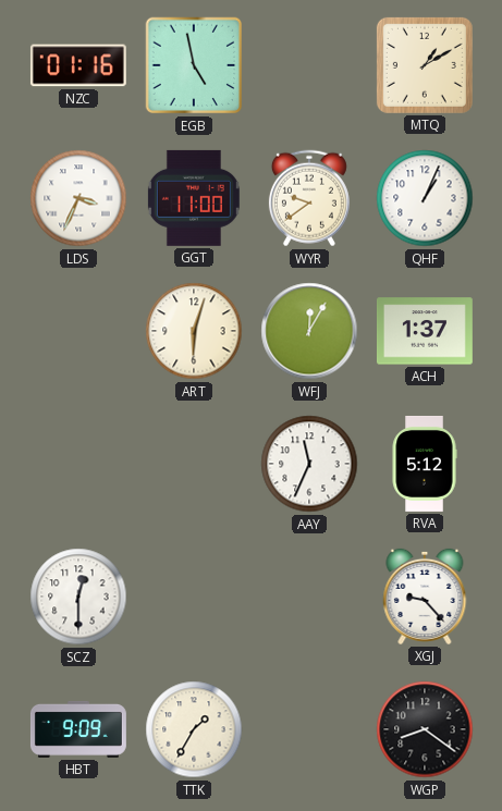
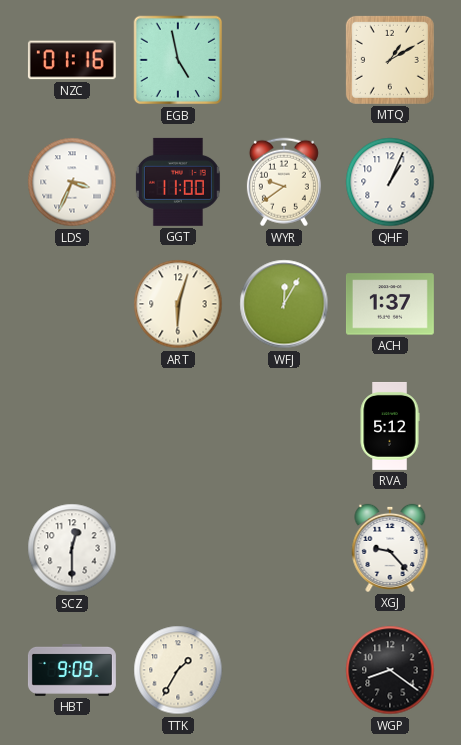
AAY: 11:34 -> none (309, 464)
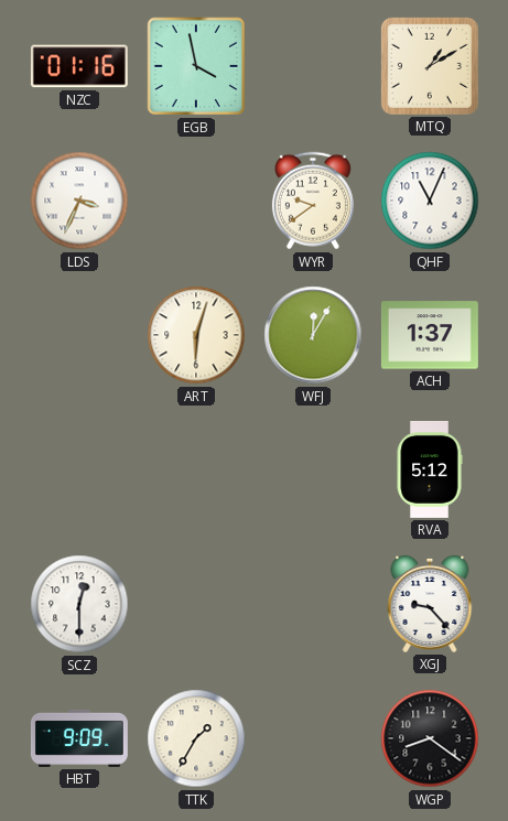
EGB: 4:58 -> 3:58 (196, 66)
GGT: 11:00 -> none (178, 182)
QHF: 1:04 -> 11:04 (430, 201)
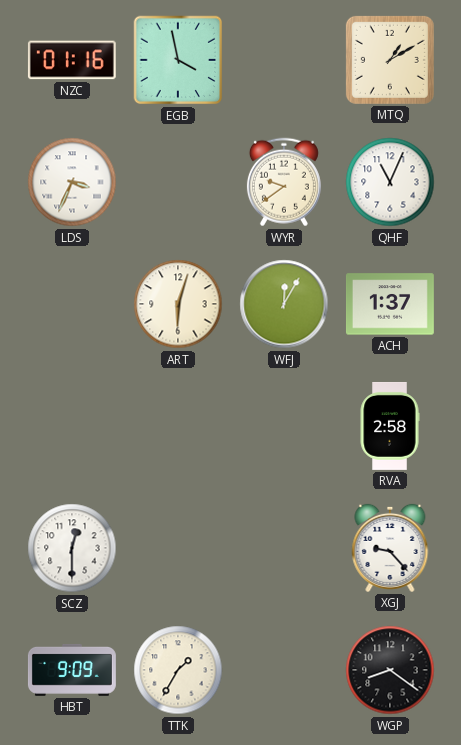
RVA: 5:12 -> 2:58 (390, 426)
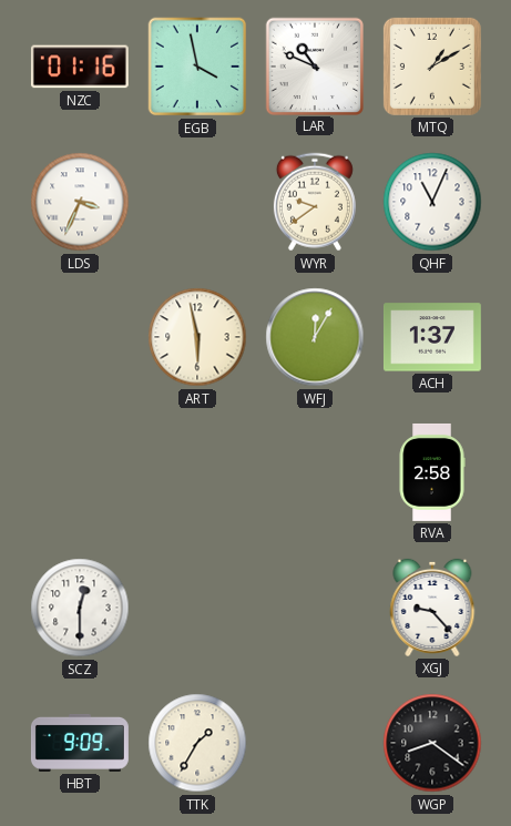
LAR: none -> 10:49 (314, 65)
ART: 6:03 -> 5:58 (197, 337)
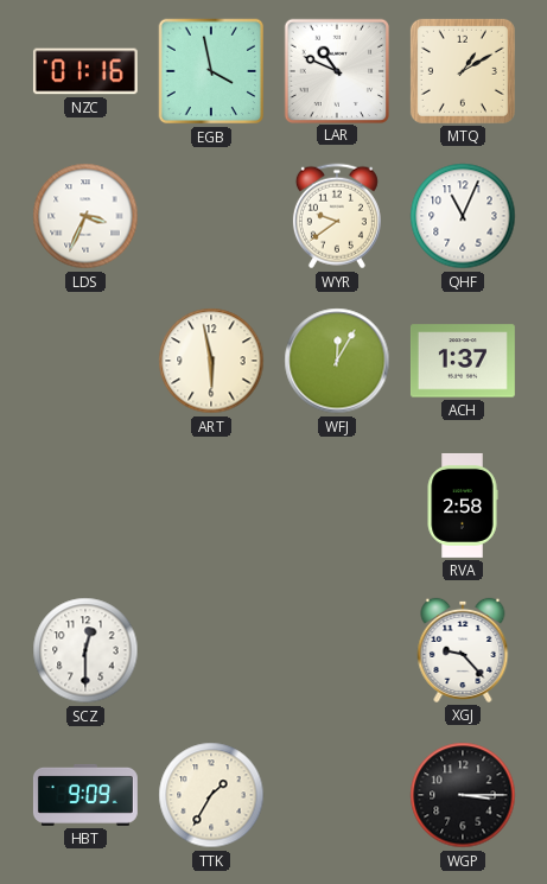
WGP: 8:21 -> 3:15 (463, 795)
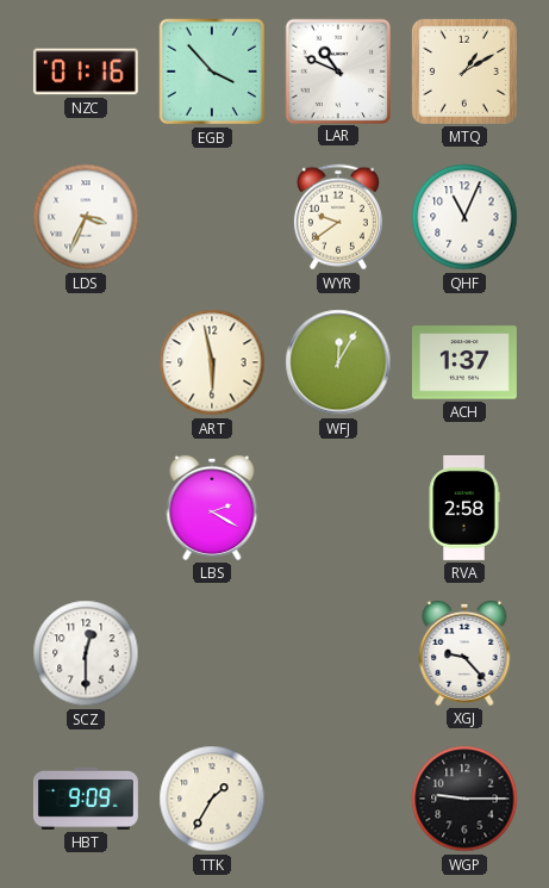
EGB: 3:58 -> 3:53 (212, 72)
LBS: none -> 2:20 (212, 508)
WGP: 3:15 -> 9:15 (464, 799)
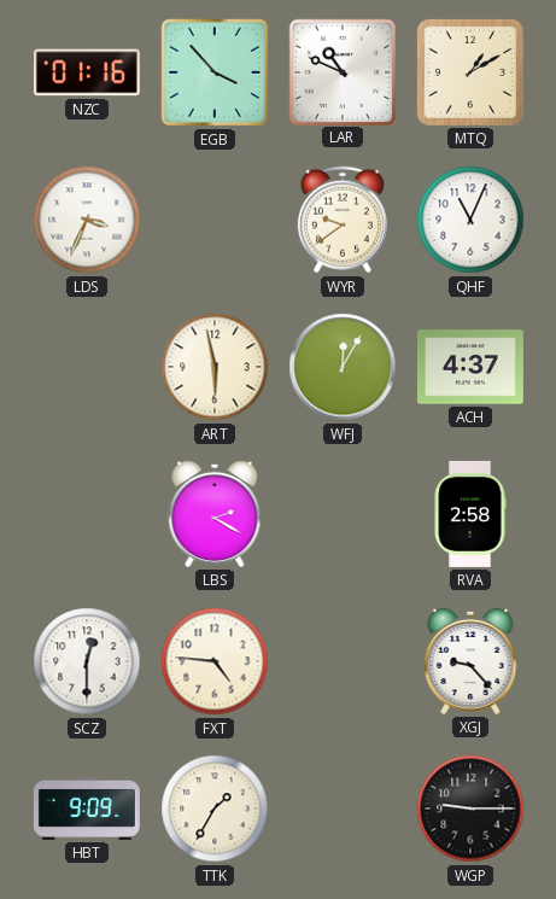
ACH: 1:37 -> 4:37 (470, 367)
FXT: none -> 4:46 (215, 661)
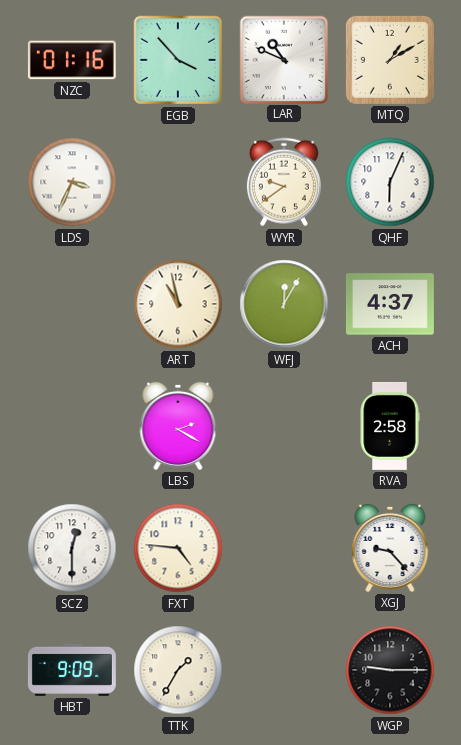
QHF: 11:04 -> 6:04 (390, 182)
ART: 5:58 -> 10:58 (178, 304)
